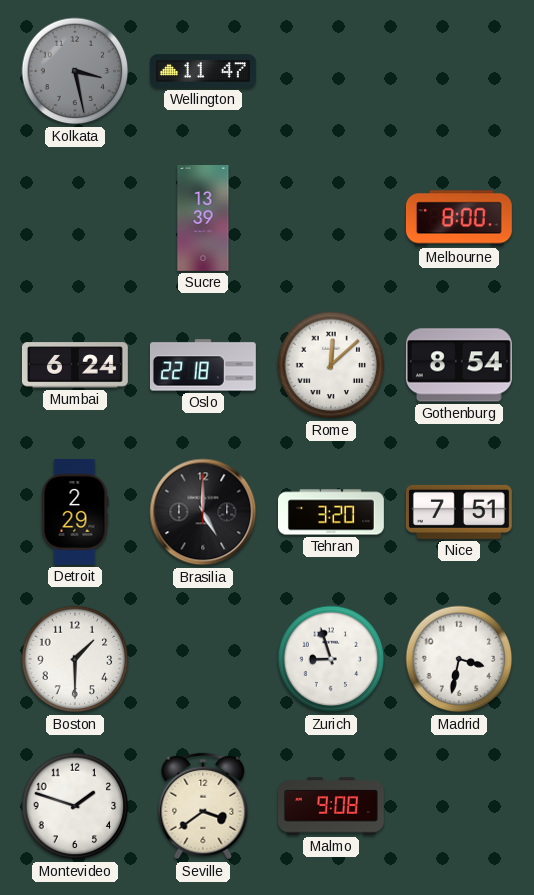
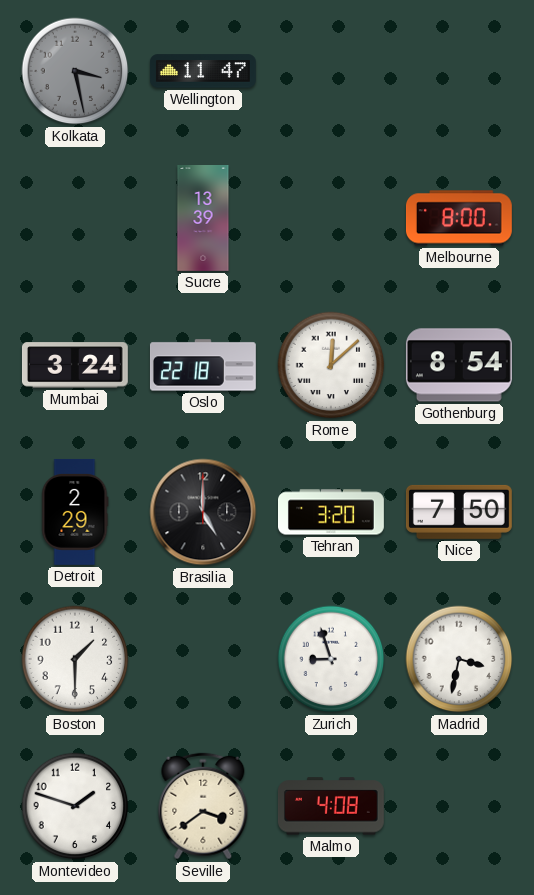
Mumbai: 6:24 -> 3:24 (75, 365)
Nice: 7:51 -> 7:50 (459, 512)
Malmo: 9:08 -> 4:08 (331, 806)
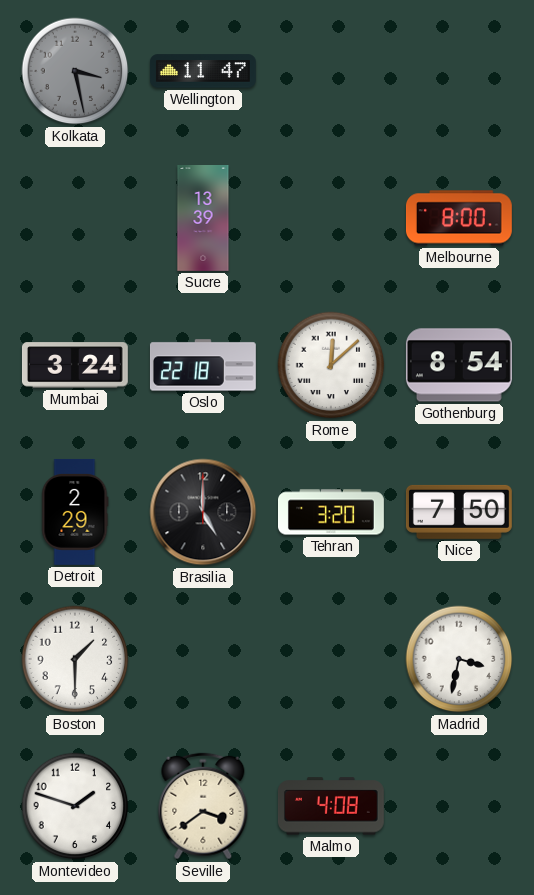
Zurich: 8:57 -> none (331, 659)
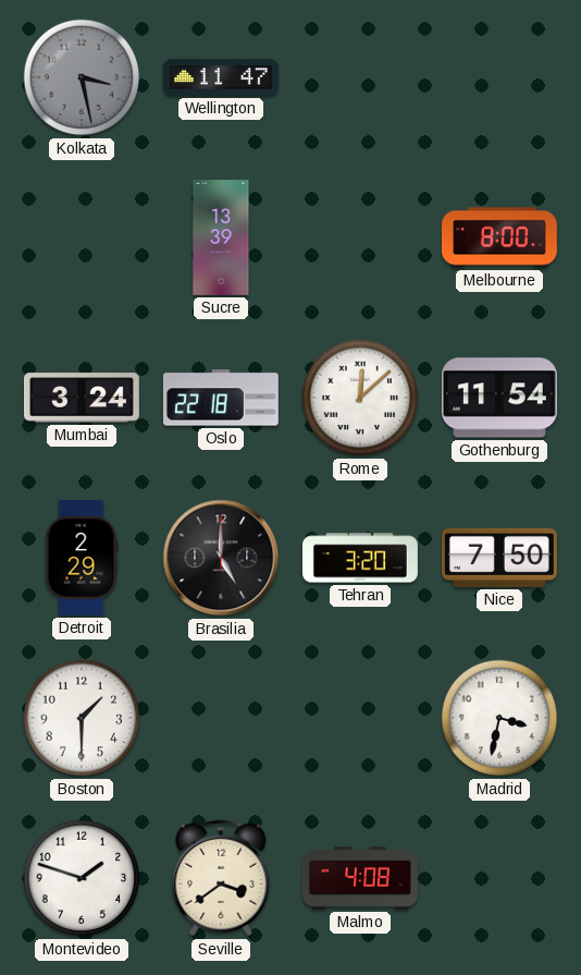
Gothenburg: 8:54 -> 11:54 (499, 398)
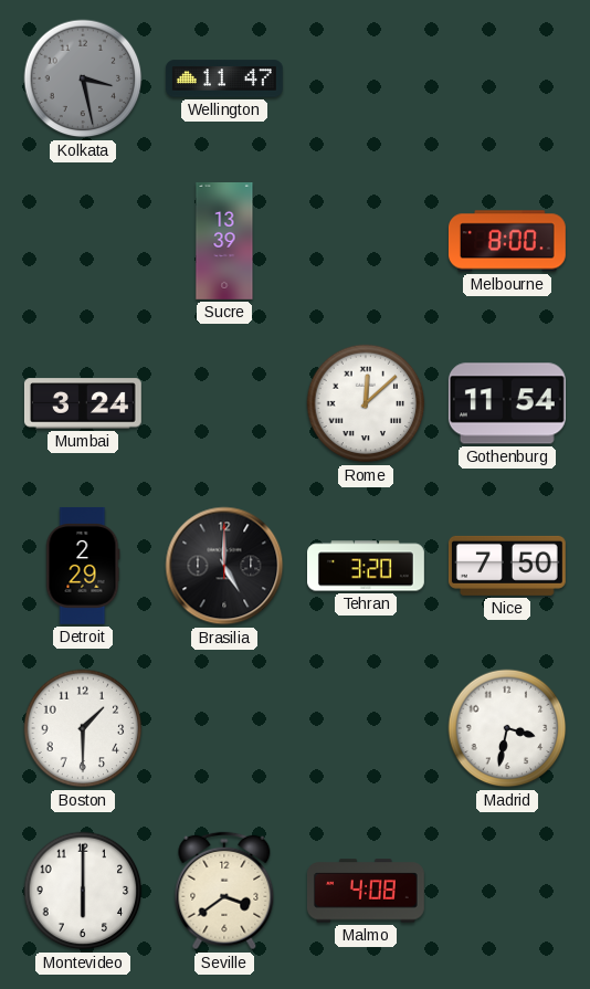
Oslo: 22:18 -> none (221, 398)
Montevideo: 1:48 -> 6:00 (83, 891)
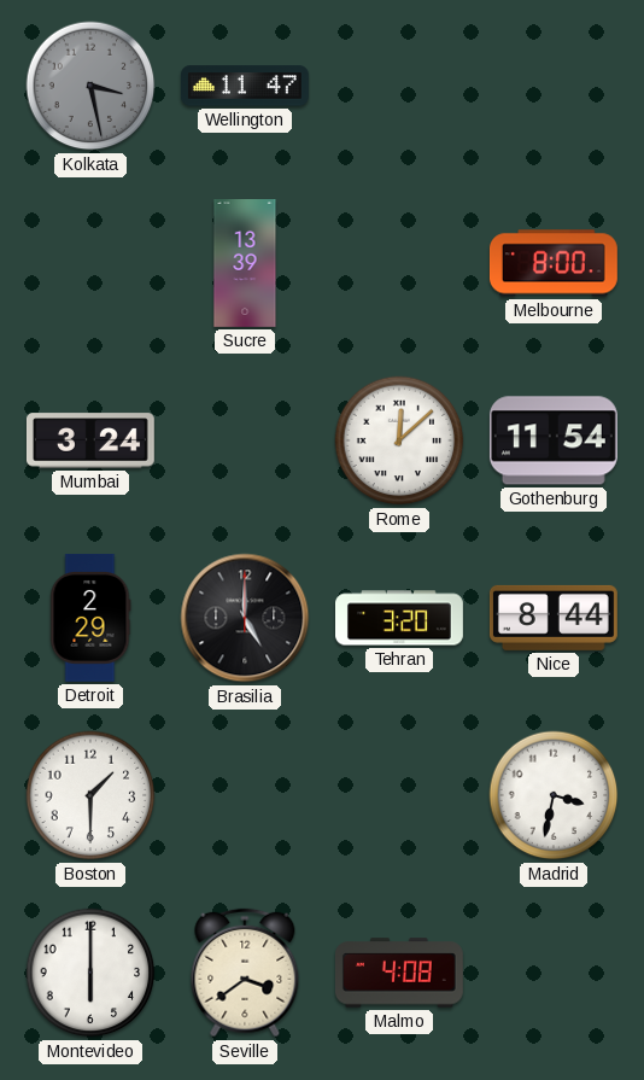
Nice: 7:50 -> 8:44 (554, 618)
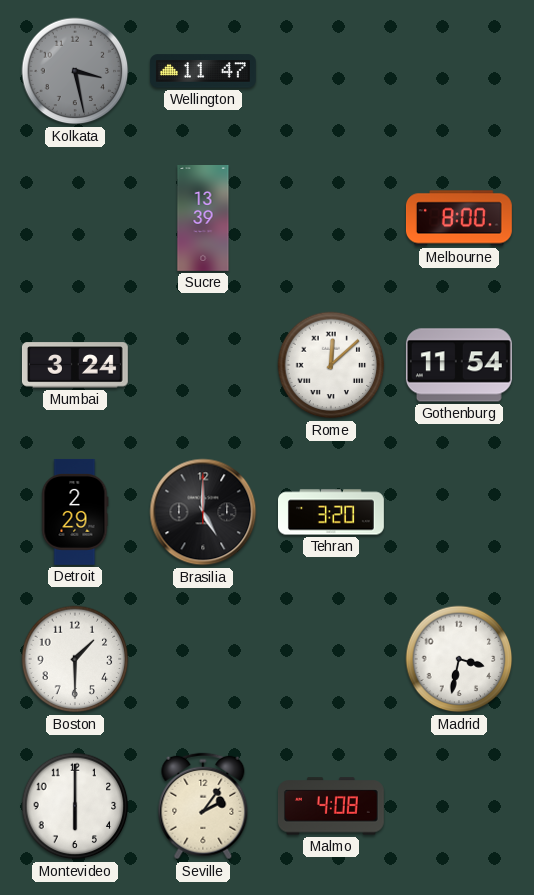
Nice: 8:44 -> none (554, 618)
Seville: 3:39 -> 2:06 (203, 806)
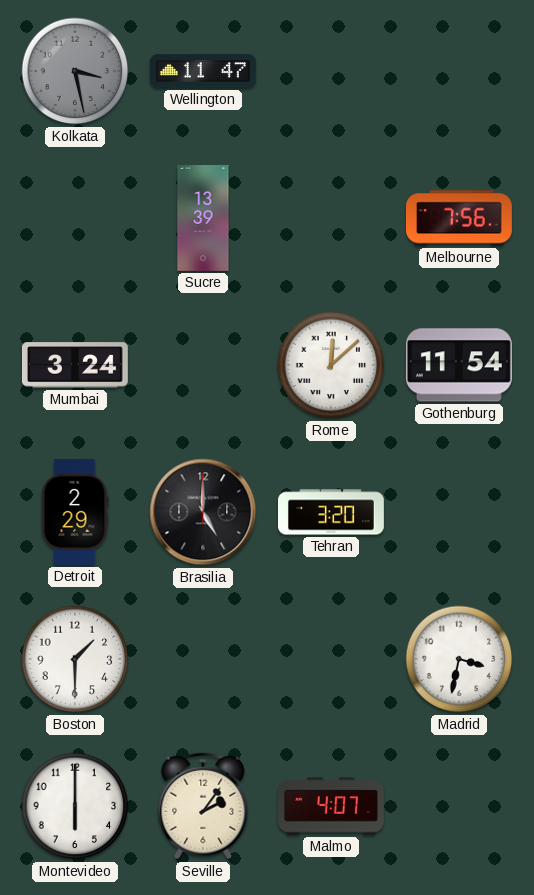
Melbourne: 8:00 -> 7:56 (459, 218)
Malmo: 4:08 -> 4:07 (331, 806)
